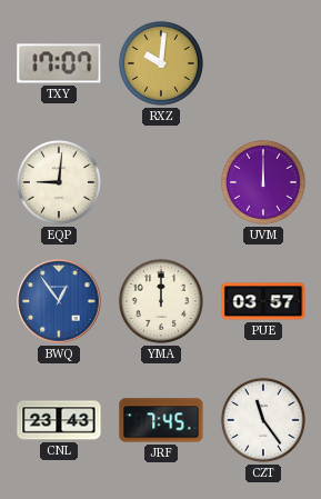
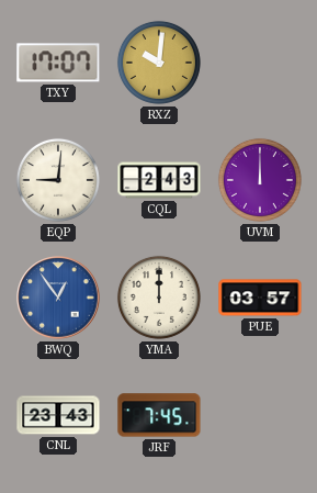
CQL: none -> 2:43 (159, 180)
CZT: 11:24 -> none (263, 420)
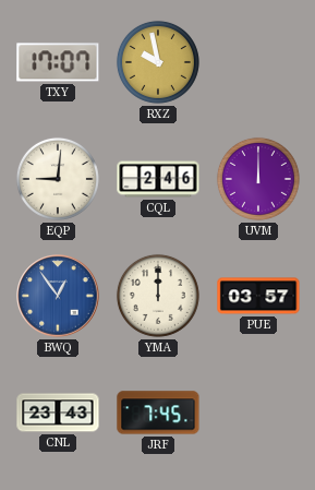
RXZ: 10:01 -> 9:58 (158, 62)
CQL: 2:43 -> 2:46 (158, 179)
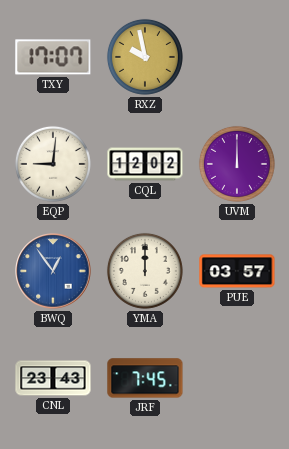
CQL: 2:46 -> 12:02 (145, 164)
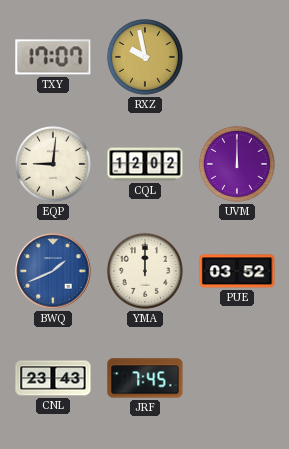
BWQ: 12:54 -> 1:41 (53, 271)
PUE: 03:57 -> 03:52 (237, 271)
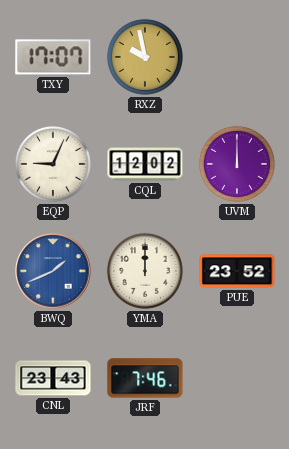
EQP: 9:01 -> 9:04 (53, 164)
PUE: 03:52 -> 23:52 (237, 271)
JRF: 7:45 -> 7:46 (145, 378)
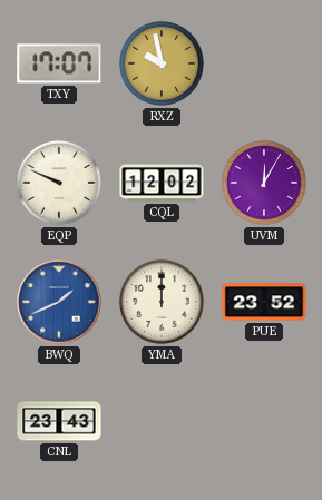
EQP: 9:04 -> 9:49 (59, 183)
UVM: 12:00 -> 12:05 (264, 183)
JRF: 7:46 -> none (145, 378)
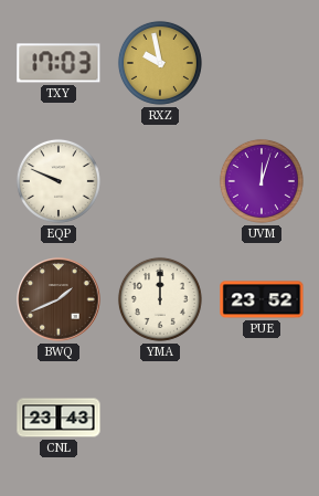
TXY: 17:07 -> 17:03 (59, 63)
CQL: 12:02 -> none (162, 183)
UVM: 12:05 -> 12:03 (262, 181)
BWQ dial: blue -> brown (59, 299)
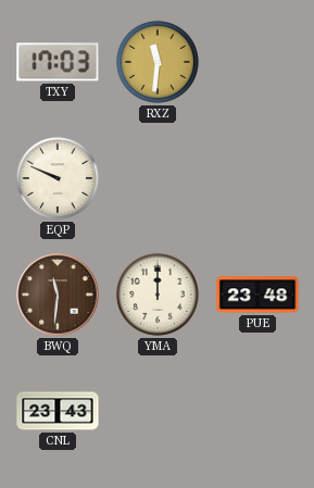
RXZ: 9:58 -> 11:31 (158, 62)
UVM: 12:03 -> none (262, 181)
BWQ: 1:41 -> 11:31 (58, 295)
PUE: 23:52 -> 23:48 (258, 295)
